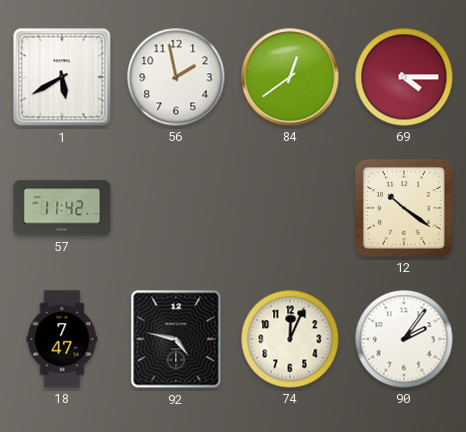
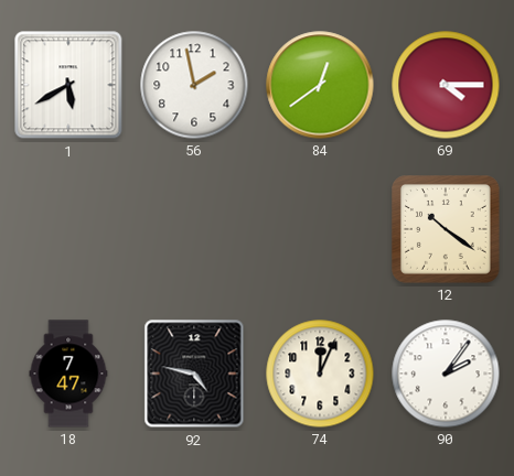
57: 11:42 -> none (62, 208)
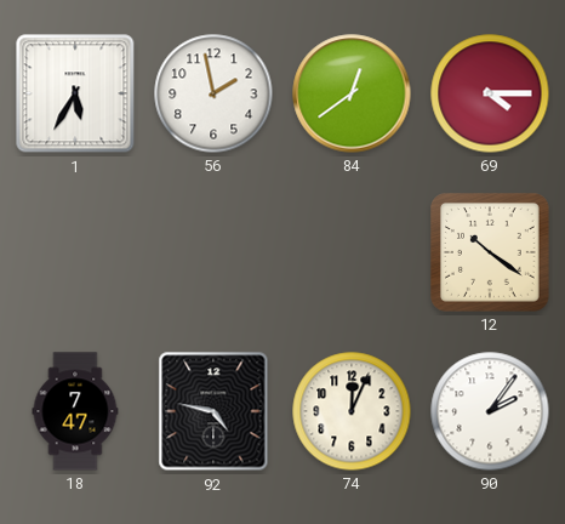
1: 5:40 -> 5:35 (75, 93)
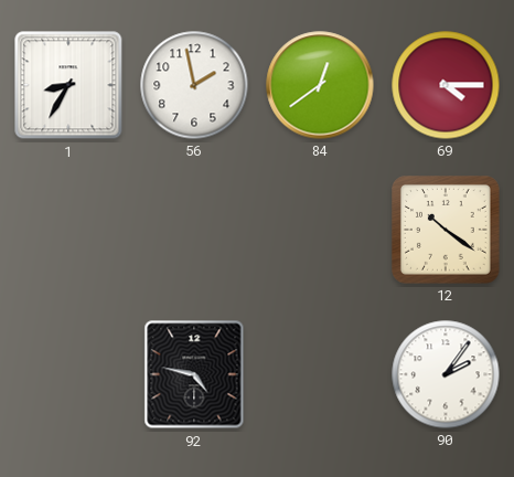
1: 5:35 -> 8:35 (68, 85)
18: 7:47 -> none (75, 411)
74: 12:04 -> none (352, 411)
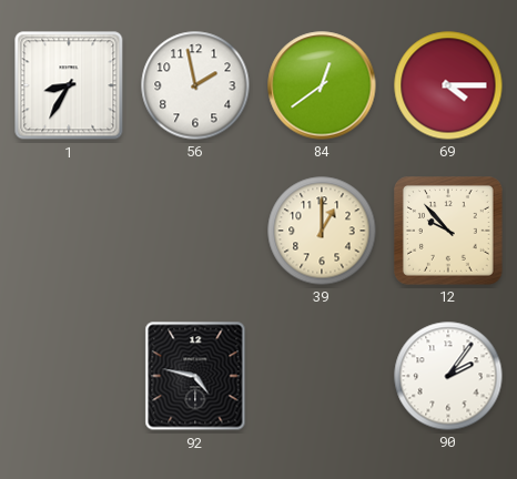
39: none -> 1:00 (322, 231)
12: 10:21 -> 9:53 (449, 232)
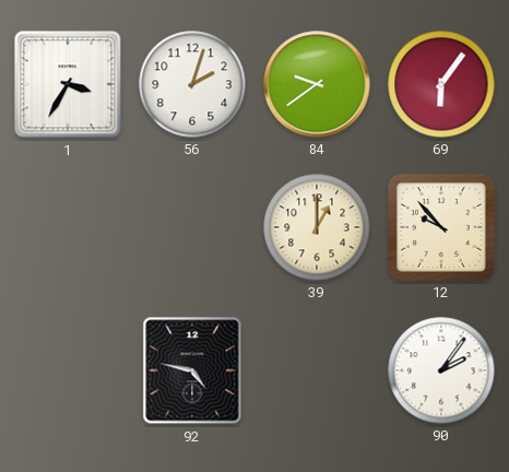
1: 8:35 -> 3:35 (68, 84)
56: 1:58 -> 2:03 (192, 84)
84: 12:39 -> 9:39 (317, 84)
69: 4:15 -> 6:06 (441, 84)
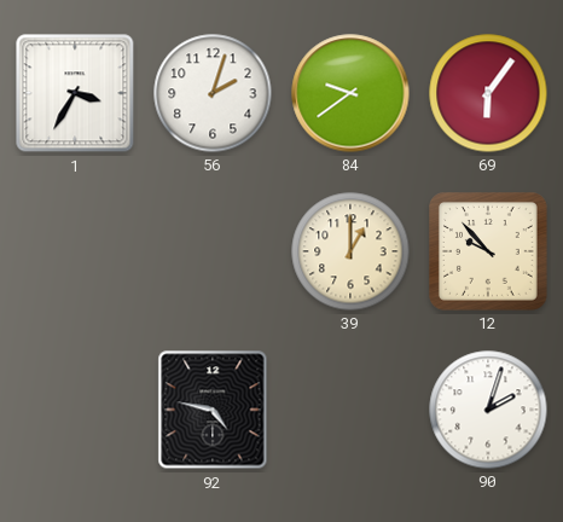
90: 2:06 -> 2:03 (488, 410)
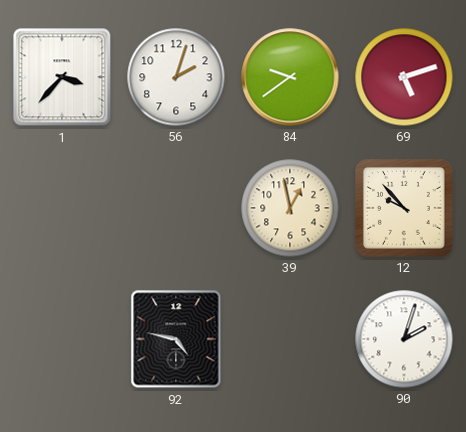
1: 3:35 -> 3:37 (62, 77)
69: 6:06 -> 5:12 (404, 77)
39: 1:00 -> 12:58 (290, 208)
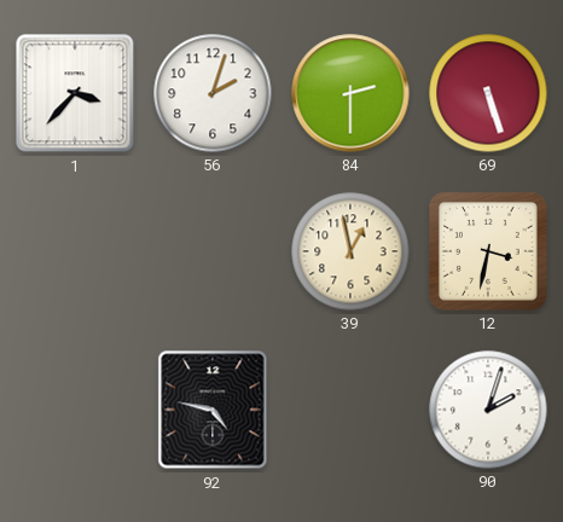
84: 9:39 -> 2:30 (350, 93)
69: 5:12 -> 5:27 (488, 93)
12: 9:53 -> 3:32 (489, 253)
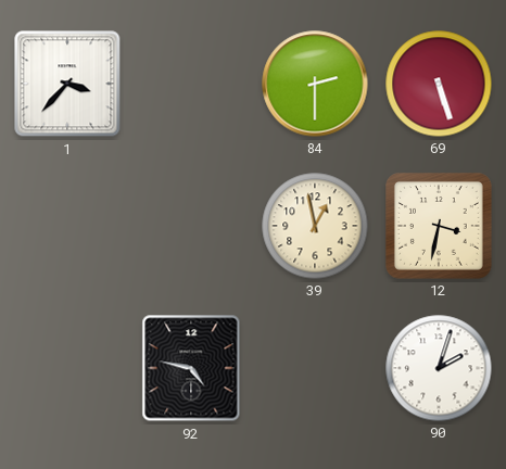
56: 2:03 -> none (213, 93)
